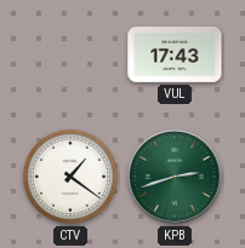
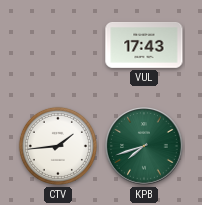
CTV: 1:21 -> 1:44 (58, 146)
KPB: 2:42 -> 7:42 (145, 147)
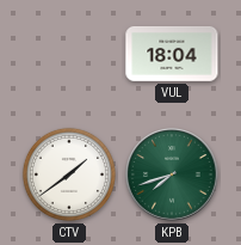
VUL: 17:43 -> 18:04 (172, 54)
CTV: 1:44 -> 1:39 (69, 174)
